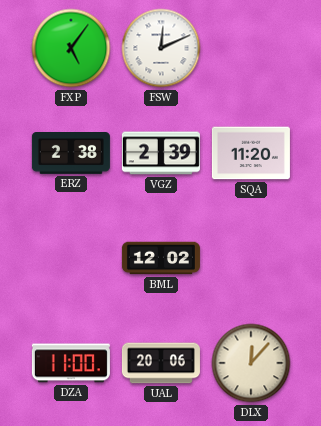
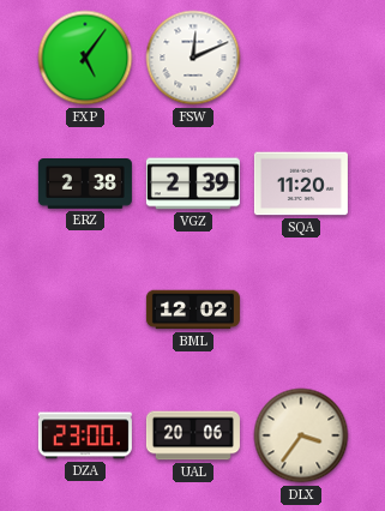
DZA: 11:00 -> 23:00 (85, 435)
DLX: 12:07 -> 3:36 (301, 435)
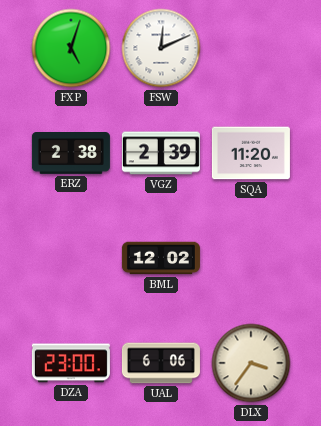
FXP: 5:06 -> 5:03 (71, 48)
UAL: 20:06 -> 6:06 (161, 363)
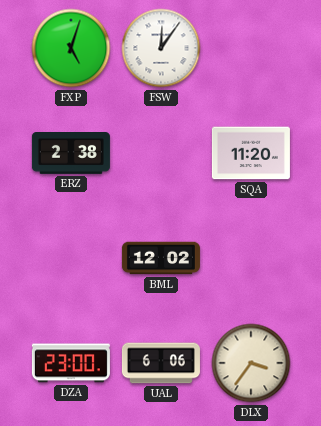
FSW: 12:11 -> 12:06 (161, 48)
VGZ: 2:39 -> none (161, 153)
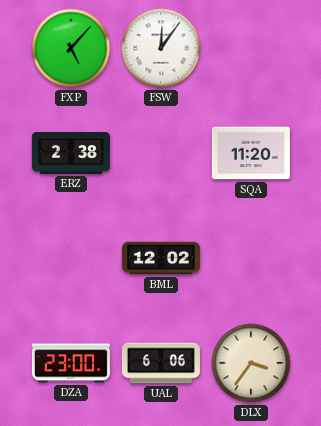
FXP: 5:03 -> 5:07 (71, 48)
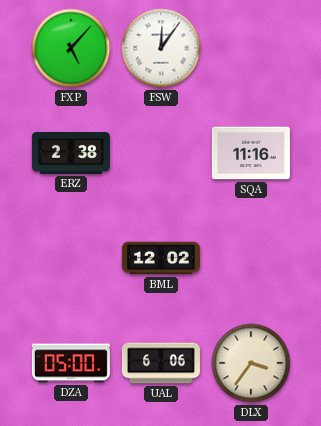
SQA: 11:20 -> 11:16 (251, 153)
DZA: 23:00 -> 05:00 (71, 363)
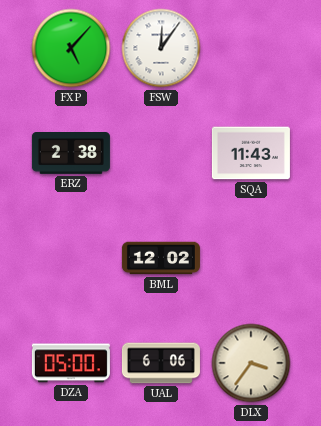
SQA: 11:16 -> 11:43 (251, 153)
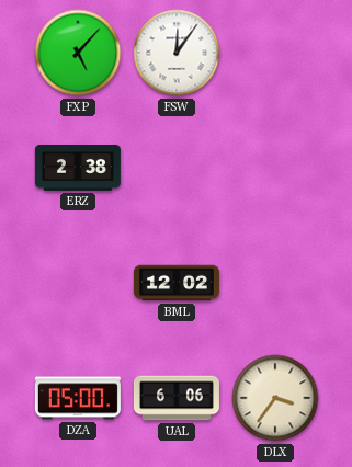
SQA: 11:43 -> none (251, 153)
